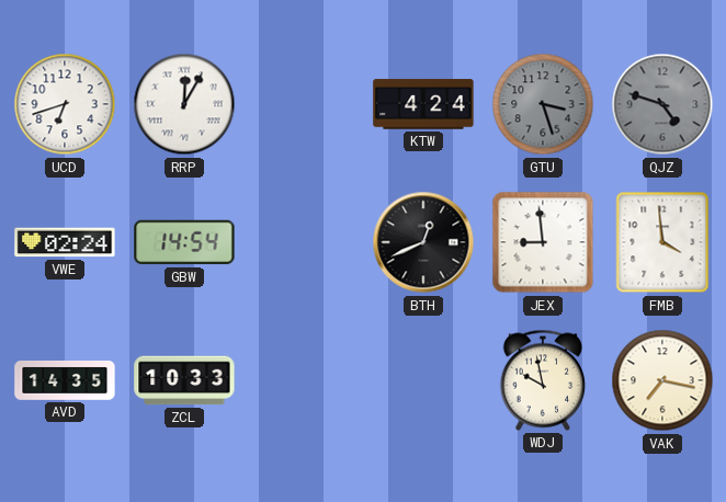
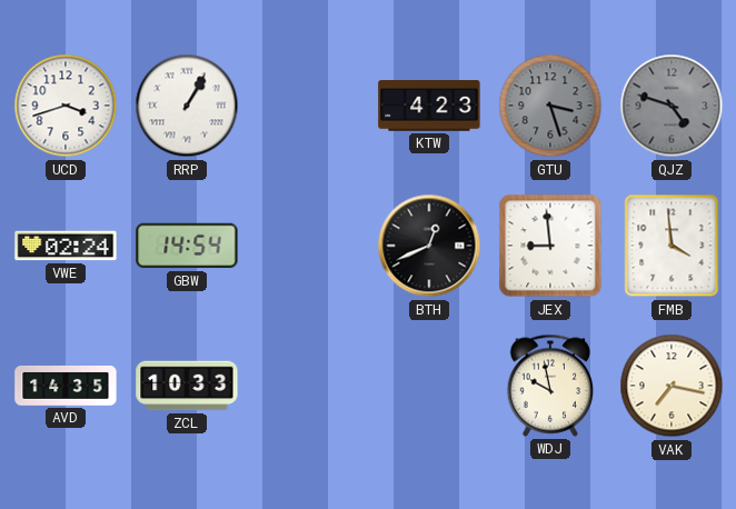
UCD: 6:42 -> 3:42 (66, 106)
RRP: 12:05 -> 1:05 (187, 106)
KTW: 4:24 -> 4:23 (429, 106)
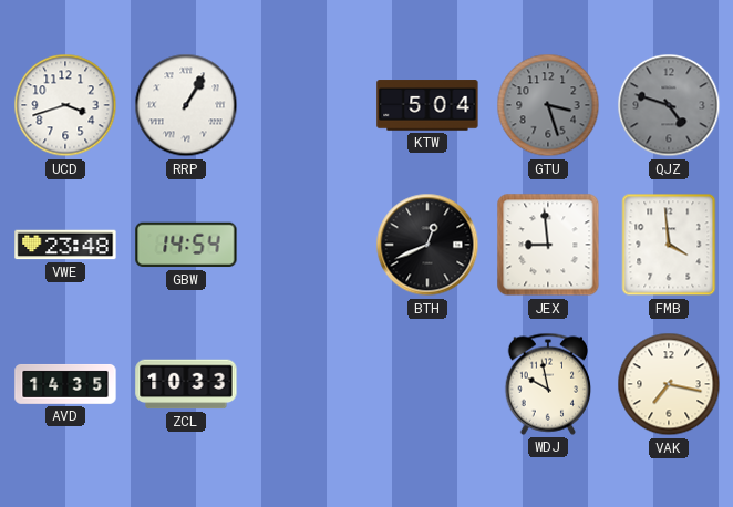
KTW: 4:23 -> 5:04 (427, 105)
VWE: 02:24 -> 23:48 (65, 245)
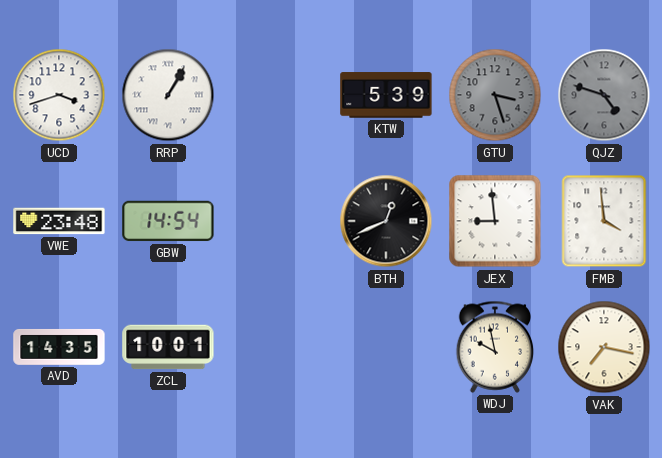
KTW: 5:04 -> 5:39 (386, 95)
ZCL: 10:33 -> 10:01 (168, 347)
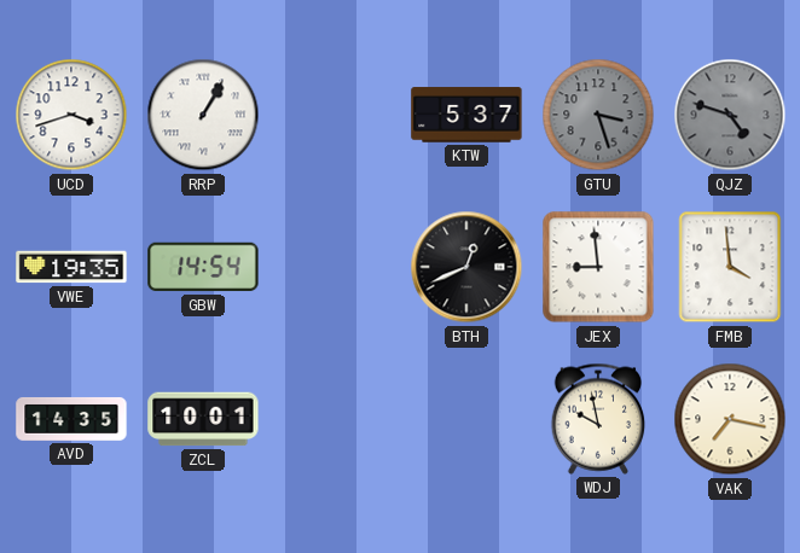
KTW: 5:39 -> 5:37 (466, 115)
VWE: 23:48 -> 19:35 (71, 267)
